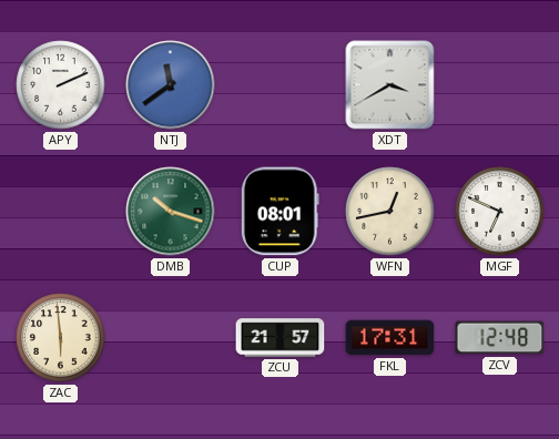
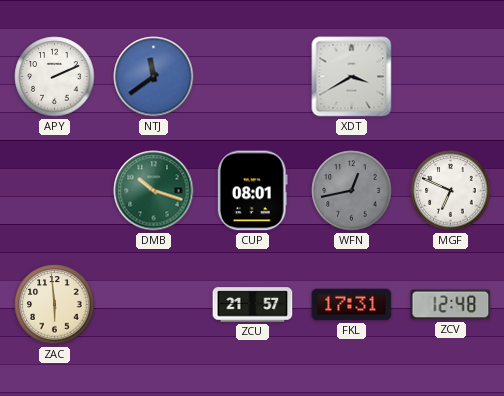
WFN dial: cream -> grey (352, 191)
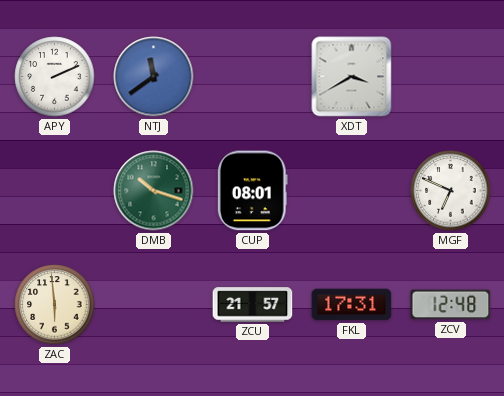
WFN: 12:43 -> none (352, 191)
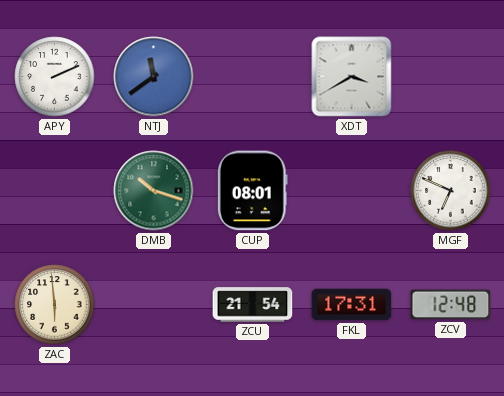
ZCU: 21:57 -> 21:54 (253, 305)
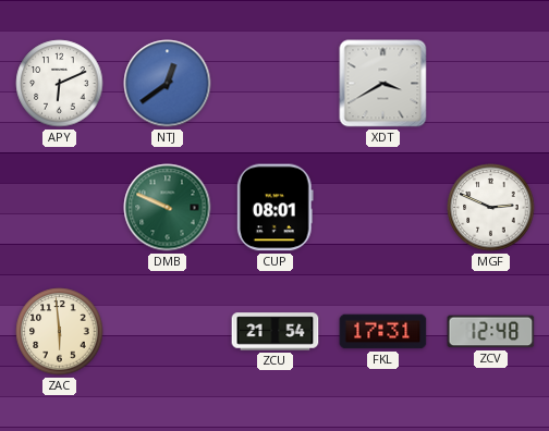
APY: 2:11 -> 6:11 (60, 84)
NTJ: 11:39 -> 12:39 (168, 84)
DMB: 10:18 -> 9:49 (168, 208)
MGF: 6:49 -> 2:49 (491, 208)
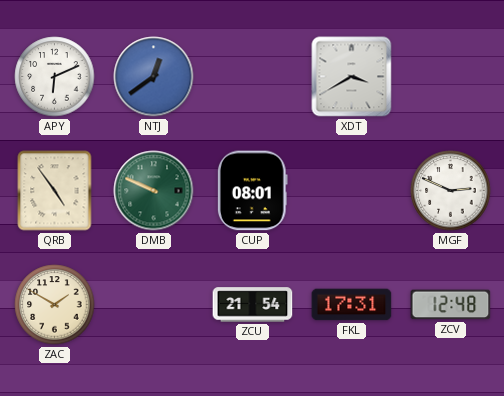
QRB: none -> 4:54 (55, 191)
ZAC: 5:59 -> 1:50 (55, 305)
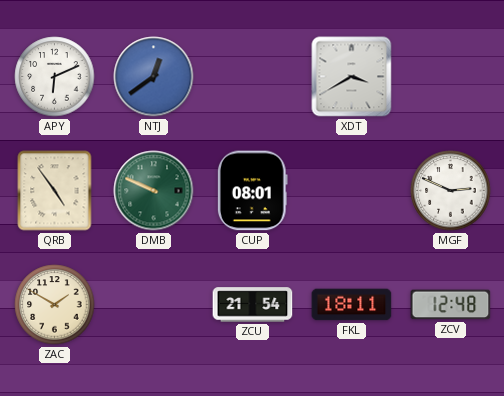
FKL: 17:31 -> 18:11 (352, 305)
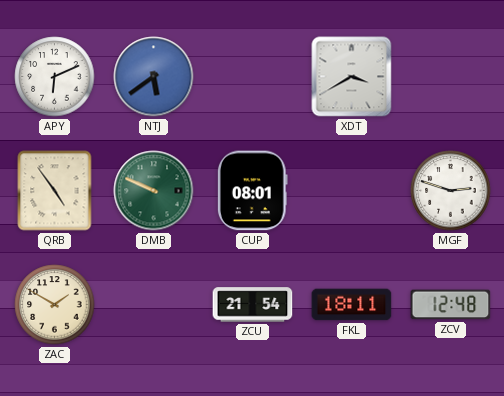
NTJ: 12:39 -> 5:39 (154, 77)
MGF: 2:49 -> 2:48 (451, 191)
